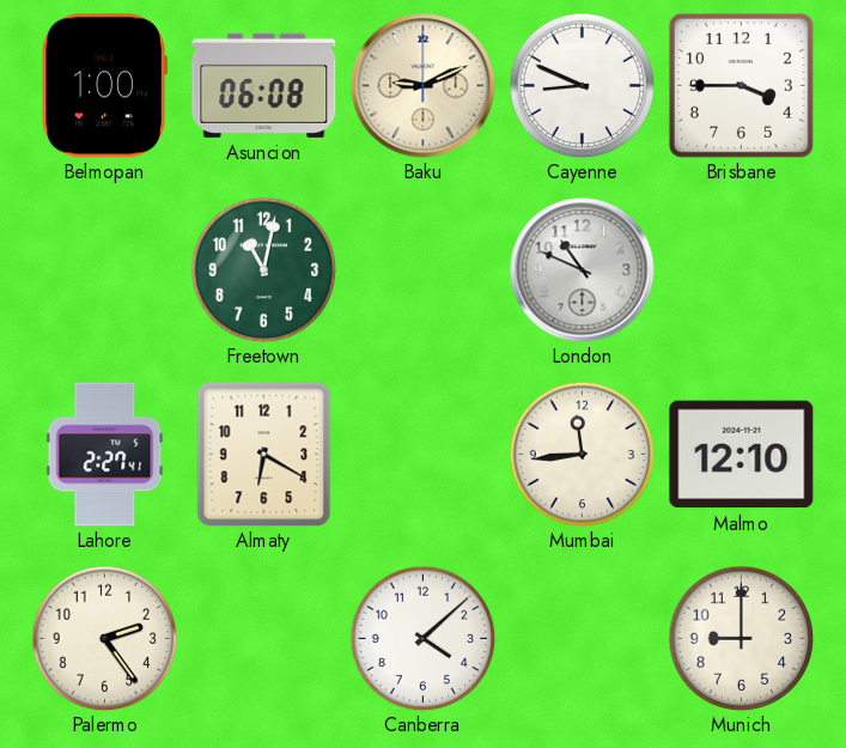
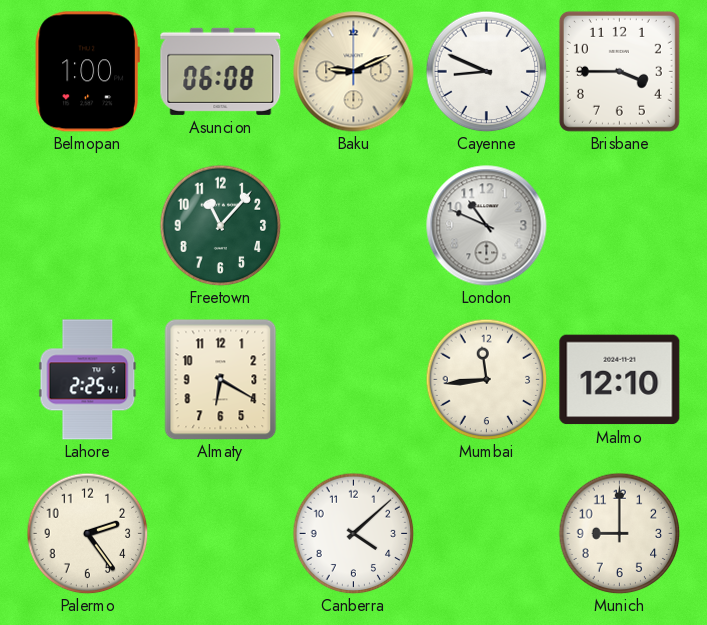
Freetown: 11:02 -> 11:07 (220, 225)
Lahore: 2:27 -> 2:25 (88, 380)
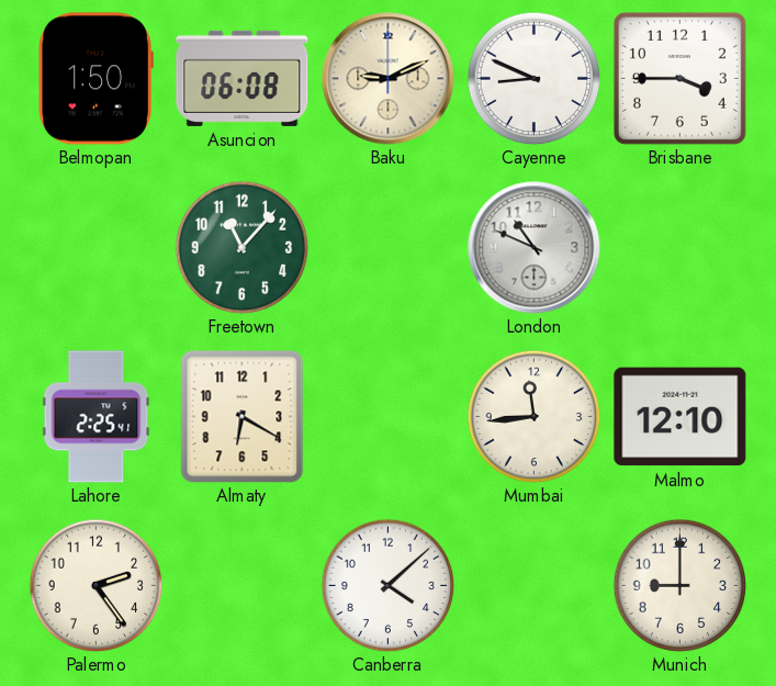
Belmopan: 1:00 -> 1:50 (95, 79)
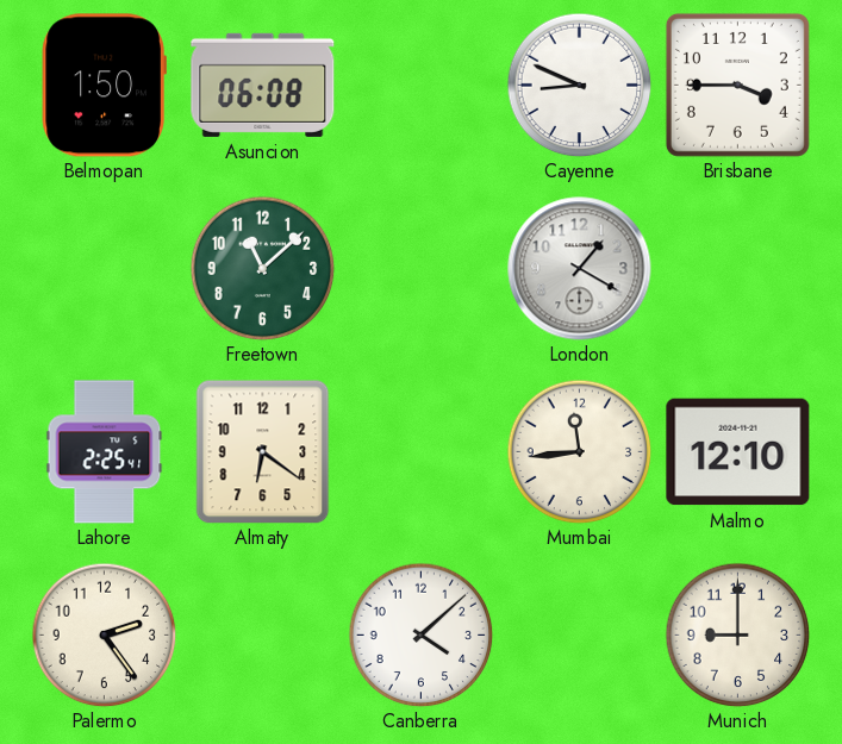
Baku: 9:11 -> none (389, 79)
Freetown: 11:07 -> 11:08 (262, 268)
London: 10:49 -> 1:20 (580, 269)
Almaty: 6:20 -> 6:21 (263, 451)
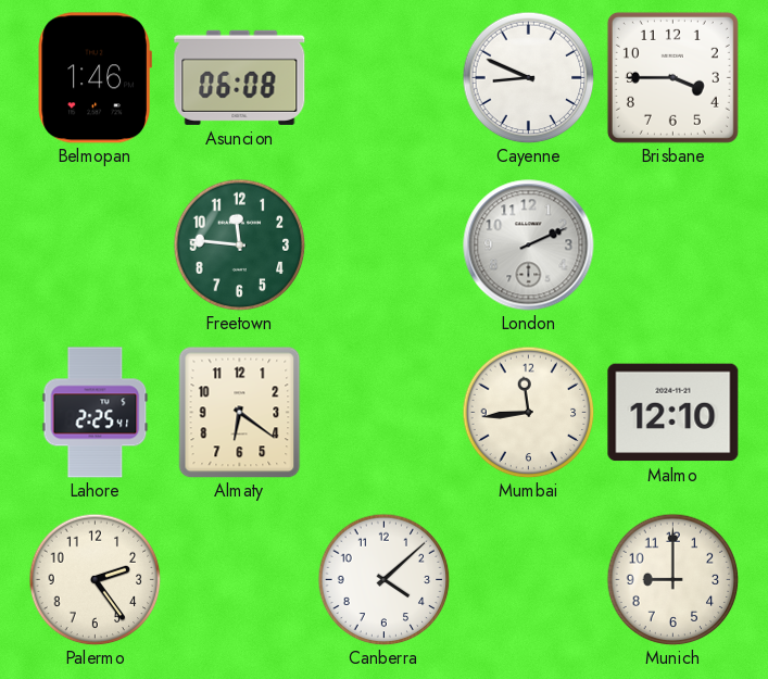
Belmopan: 1:50 -> 1:46 (95, 78)
Freetown: 11:08 -> 11:46 (239, 244)
London: 1:20 -> 2:11 (529, 246)
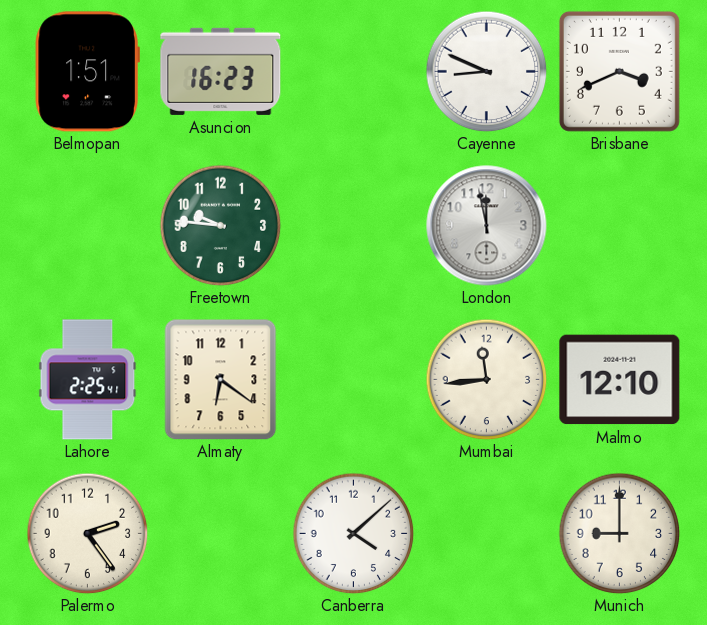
Belmopan: 1:46 -> 1:51 (87, 72)
Asuncion: 06:08 -> 16:23 (221, 71)
Brisbane: 3:45 -> 3:41 (619, 71)
Freetown: 11:46 -> 9:46 (220, 225)
London: 2:11 -> 11:58 (487, 226)
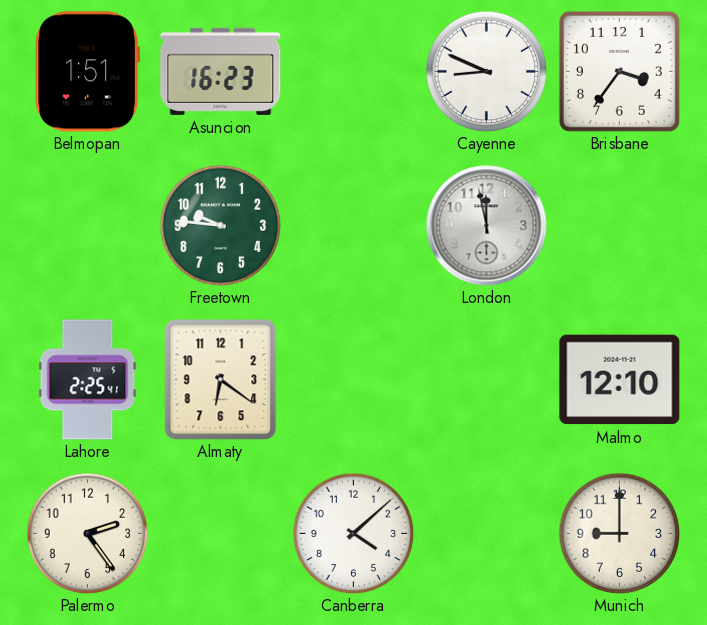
Brisbane: 3:41 -> 3:36 (619, 71)
Mumbai: 11:44 -> none (486, 379)
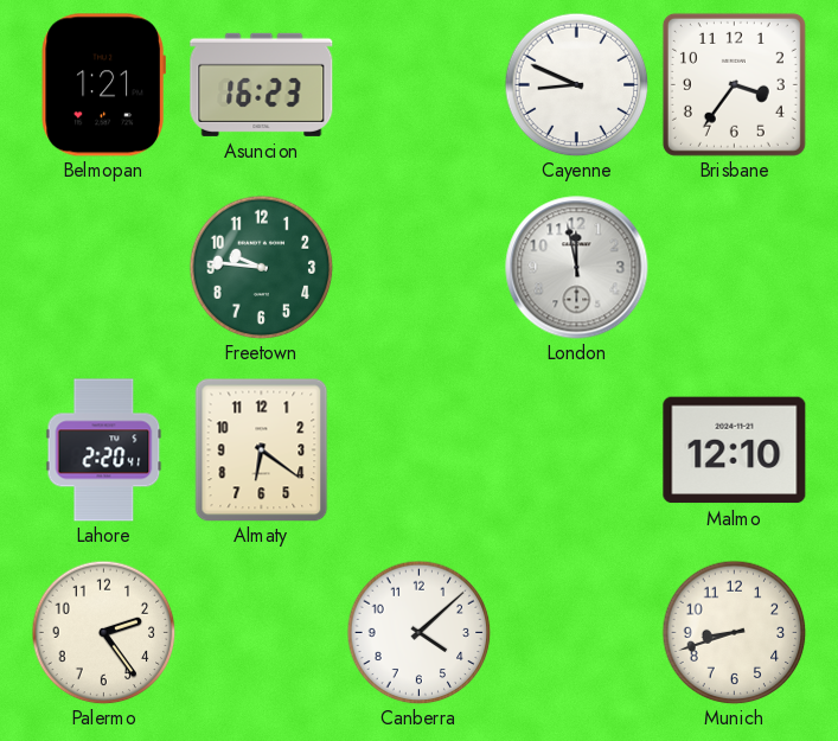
Belmopan: 1:51 -> 1:21 (103, 85)
Lahore: 2:25 -> 2:20 (104, 451)
Munich: 9:00 -> 8:42 (734, 632)
